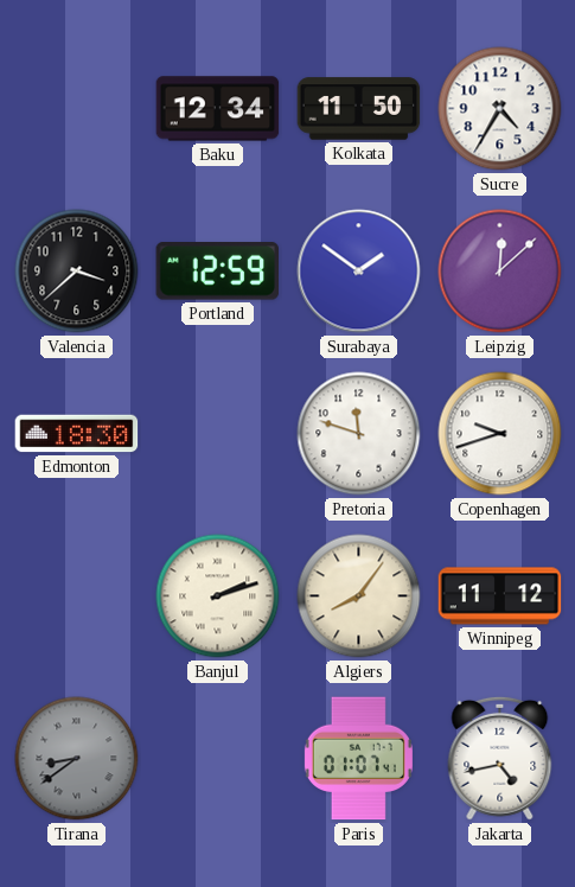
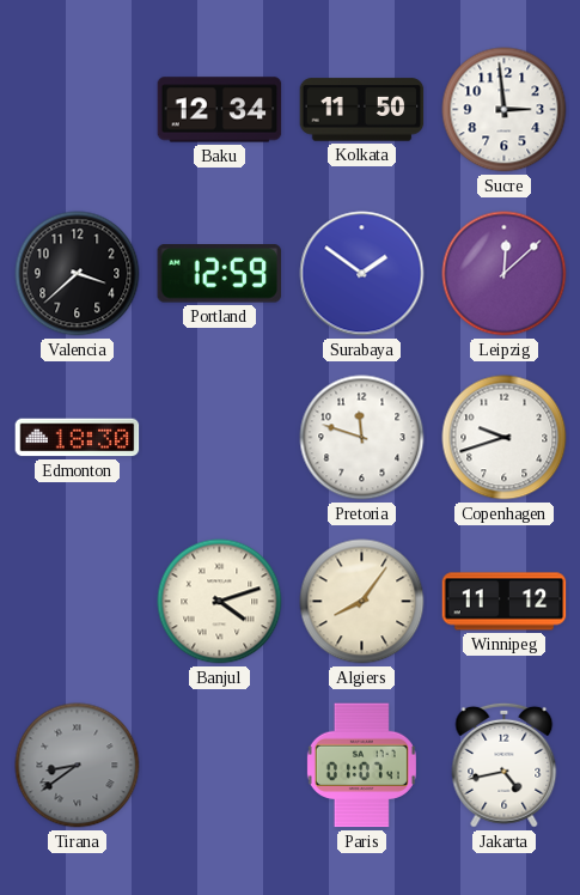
Sucre: 4:35 -> 2:59 (505, 110)
Banjul: 2:12 -> 4:12 (220, 602)
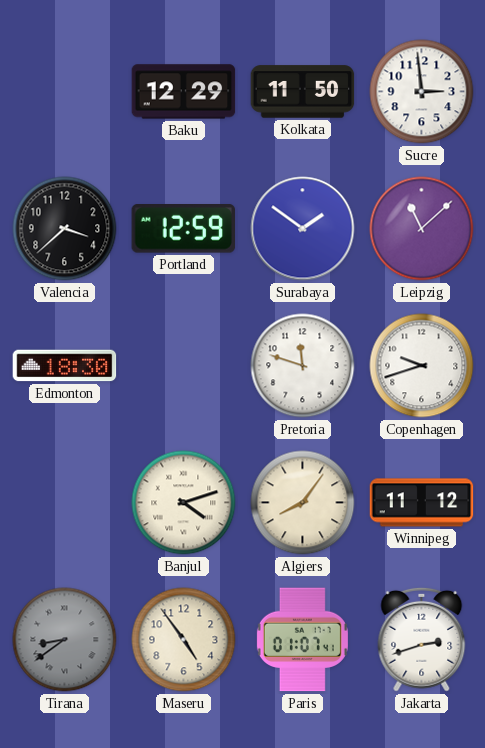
Baku: 12:34 -> 12:29 (184, 92)
Leipzig: 12:08 -> 11:08 (422, 229)
Maseru: none -> 4:54 (184, 640)
Jakarta: 4:43 -> 2:42 (422, 639)
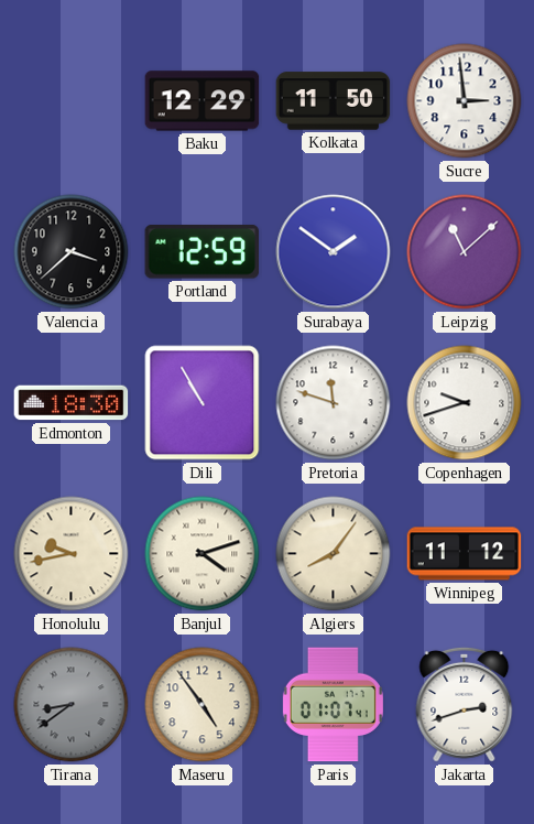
Dili: none -> 10:55 (203, 403)
Honolulu: none -> 9:43 (72, 554)
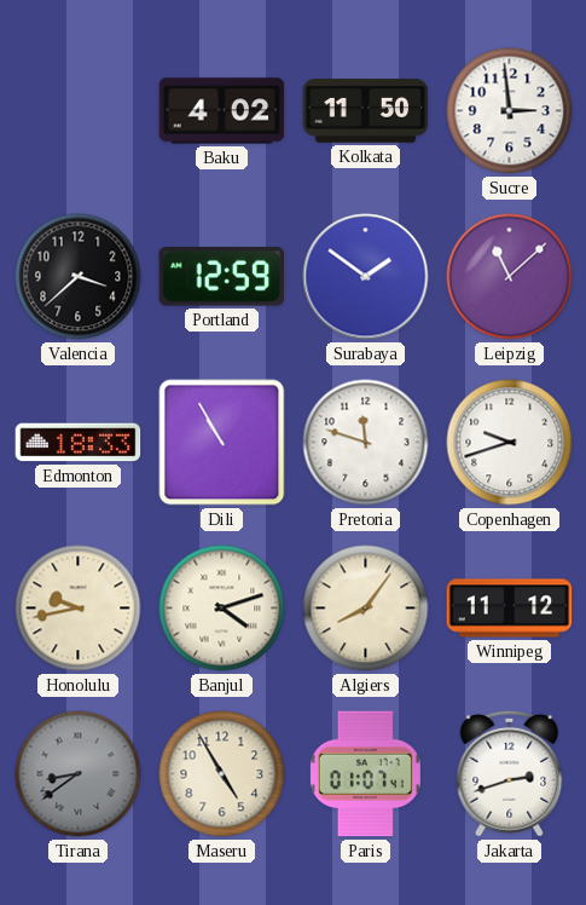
Baku: 12:29 -> 4:02 (222, 111)
Edmonton: 18:30 -> 18:33 (79, 443)
Maseru: 4:54 -> 4:55 (222, 774)
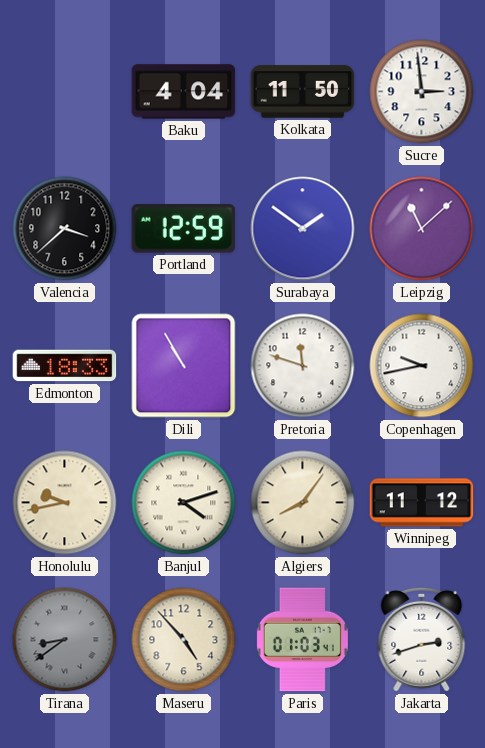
Baku: 4:02 -> 4:04 (184, 92)
Copenhagen: 9:42 -> 9:43 (422, 366)
Maseru: 4:55 -> 4:53 (184, 640)
Paris: 01:07 -> 01:03 (302, 640)
